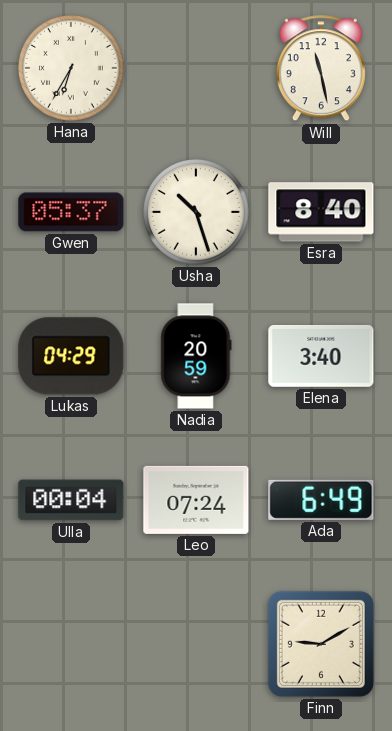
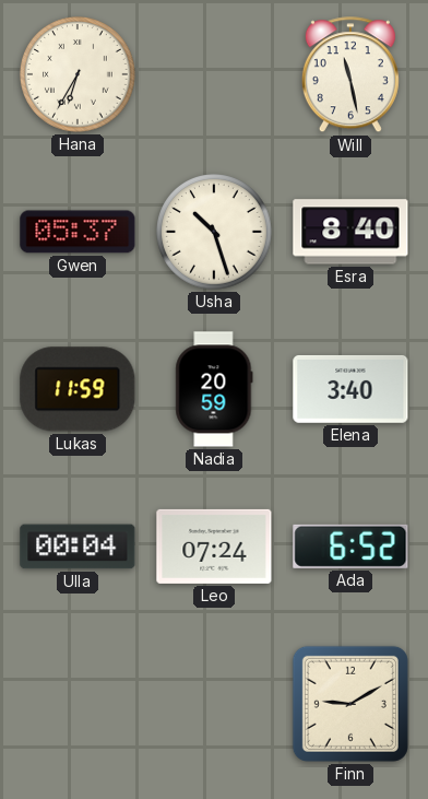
Lukas: 04:29 -> 11:59 (78, 389)
Ada: 6:49 -> 6:52 (350, 547)
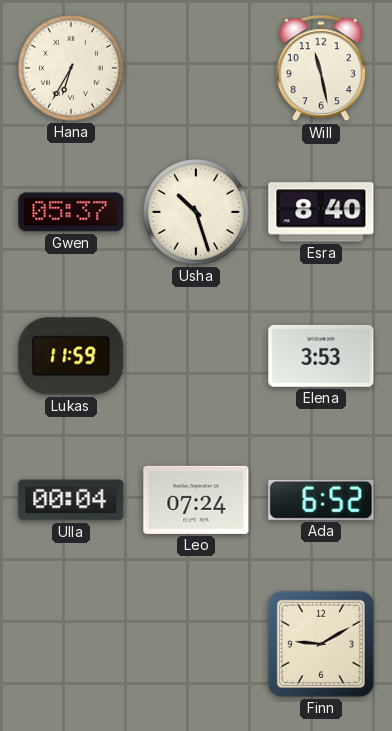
Nadia: 20:59 -> none (214, 389)
Elena: 3:40 -> 3:53 (321, 356)
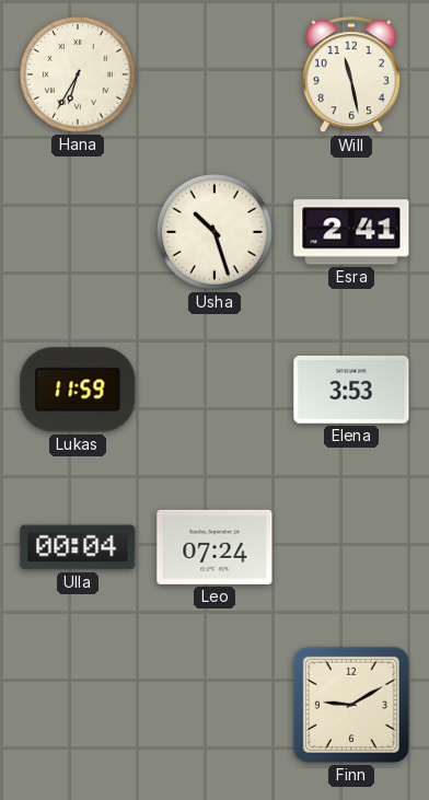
Gwen: 05:37 -> none (71, 212)
Esra: 8:40 -> 2:41 (351, 232)
Ada: 6:52 -> none (321, 500)
